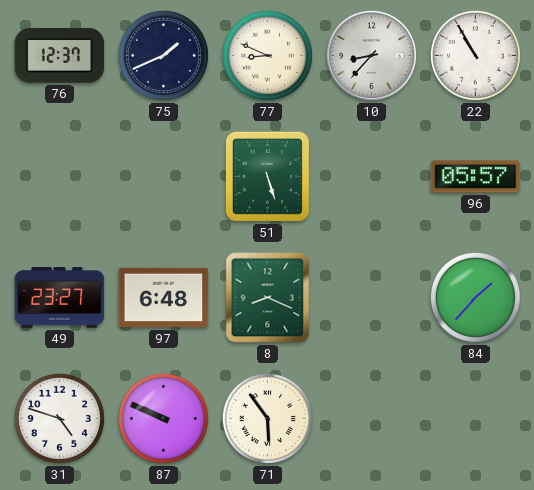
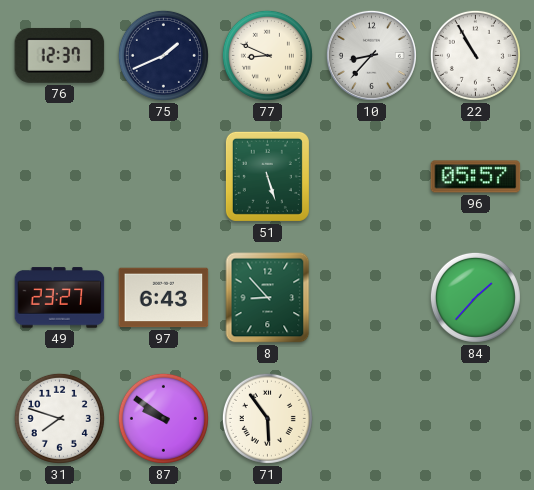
97: 6:48 -> 6:43 (164, 298)
8: 8:19 -> 8:53 (268, 298)
31: 4:48 -> 7:48 (59, 418)
87: 9:49 -> 9:51 (163, 418)
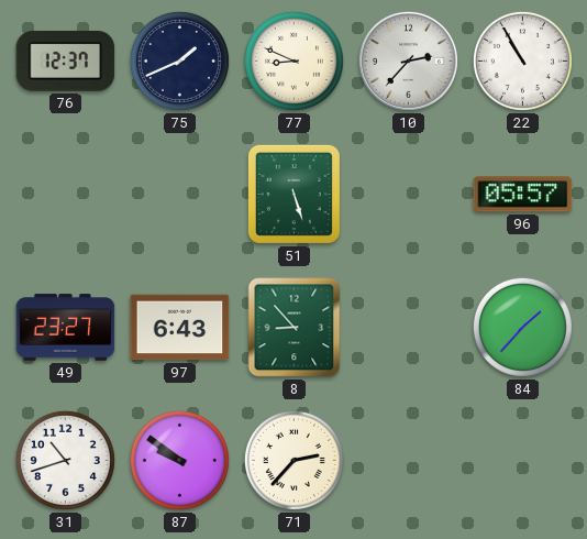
10: 8:37 -> 2:37 (408, 61)
31: 7:48 -> 10:42 (65, 460)
71: 5:54 -> 2:37 (293, 460)
